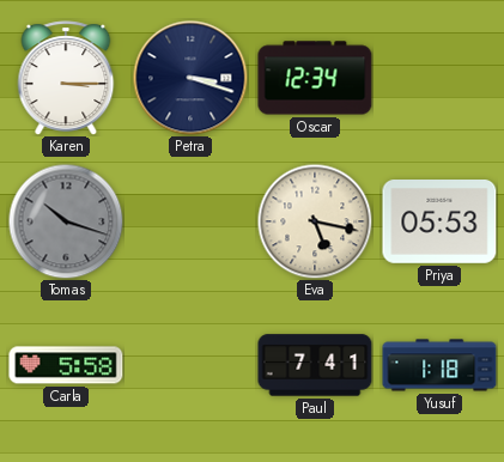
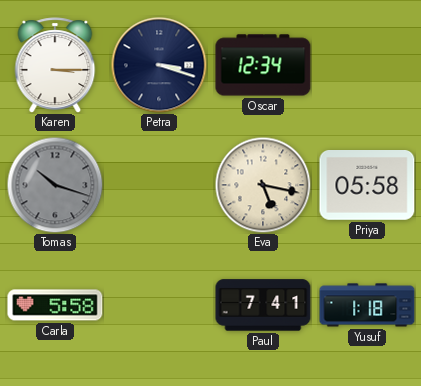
Priya: 05:53 -> 05:58 (367, 186)
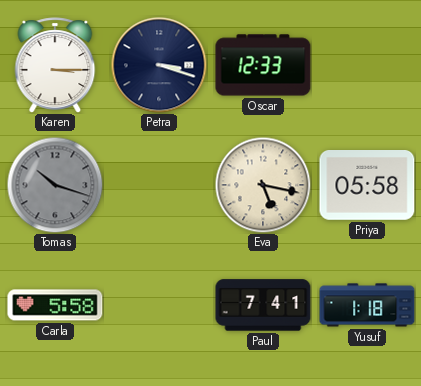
Oscar: 12:34 -> 12:33 (263, 65)
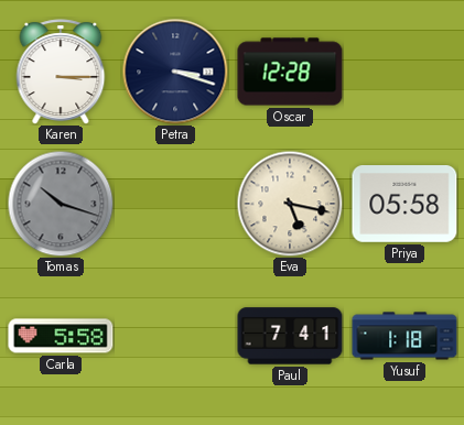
Oscar: 12:33 -> 12:28 (290, 72)
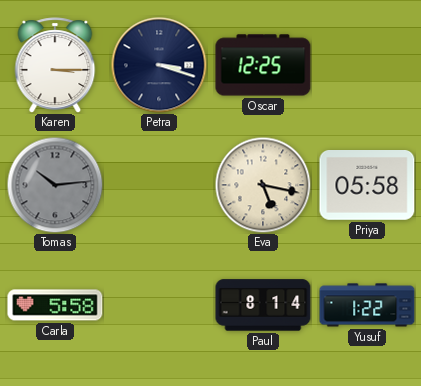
Oscar: 12:28 -> 12:25 (263, 65)
Tomas: 10:18 -> 10:14 (55, 185)
Paul: 7:41 -> 8:14 (263, 305)
Yusuf: 1:18 -> 1:22 (367, 305)
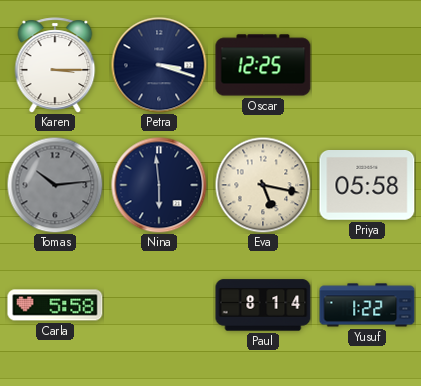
Nina: none -> 5:59 (159, 185)
